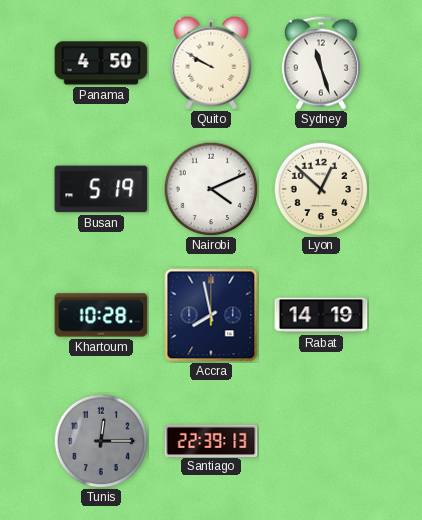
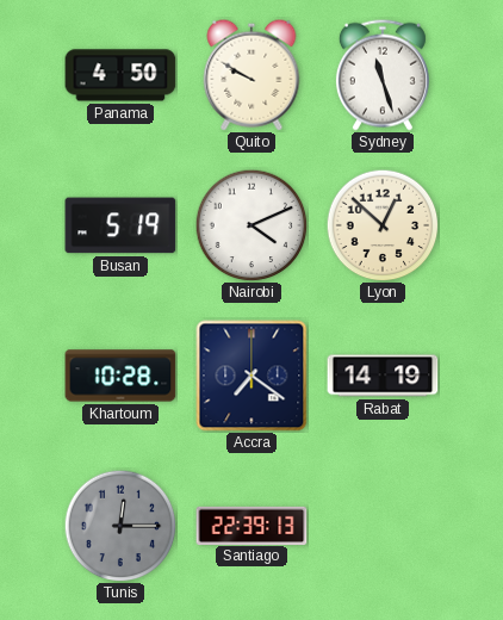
Accra: 7:58 -> 7:21 (251, 376)
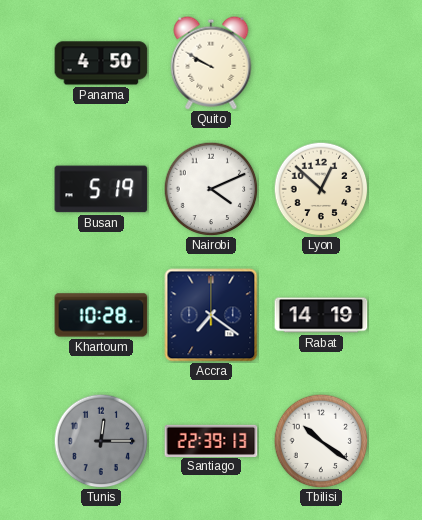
Sydney: 11:27 -> none (383, 75)
Tbilisi: none -> 10:21 (321, 441)
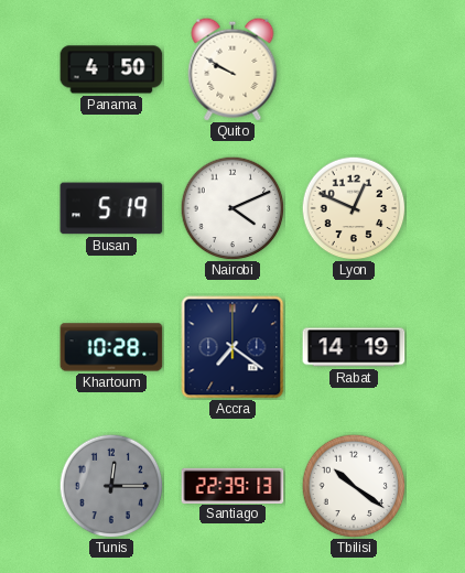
Lyon: 12:52 -> 12:49 (354, 208)
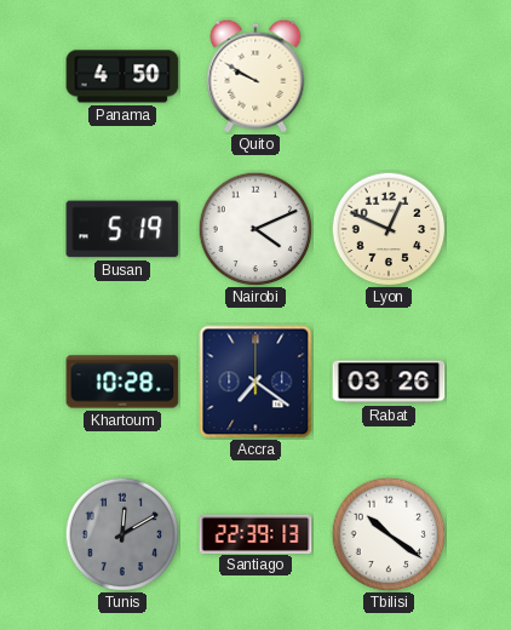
Rabat: 14:19 -> 03:26 (389, 382)
Tunis: 12:15 -> 12:10 (122, 534)
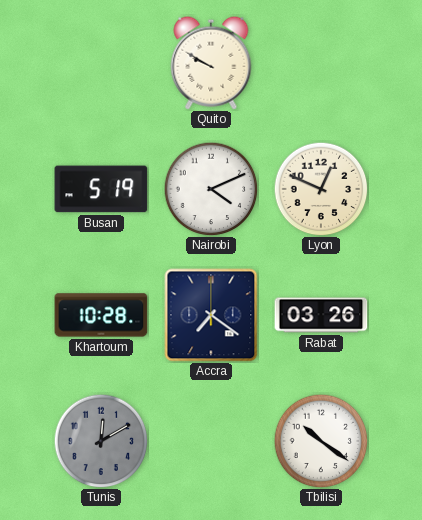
Panama: 4:50 -> none (122, 76)
Santiago: 22:39 -> none (255, 533)
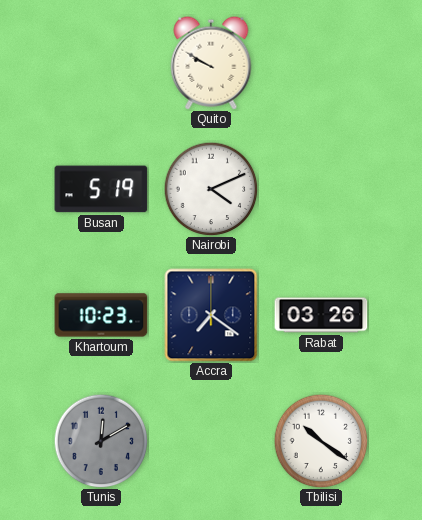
Lyon: 12:49 -> none (321, 189)
Khartoum: 10:28 -> 10:23 (101, 315)
